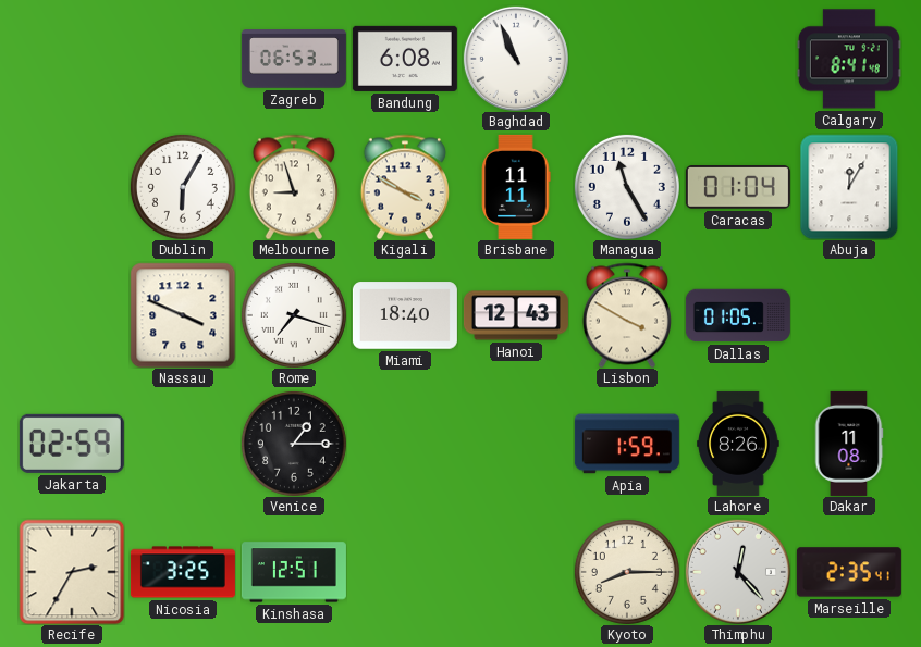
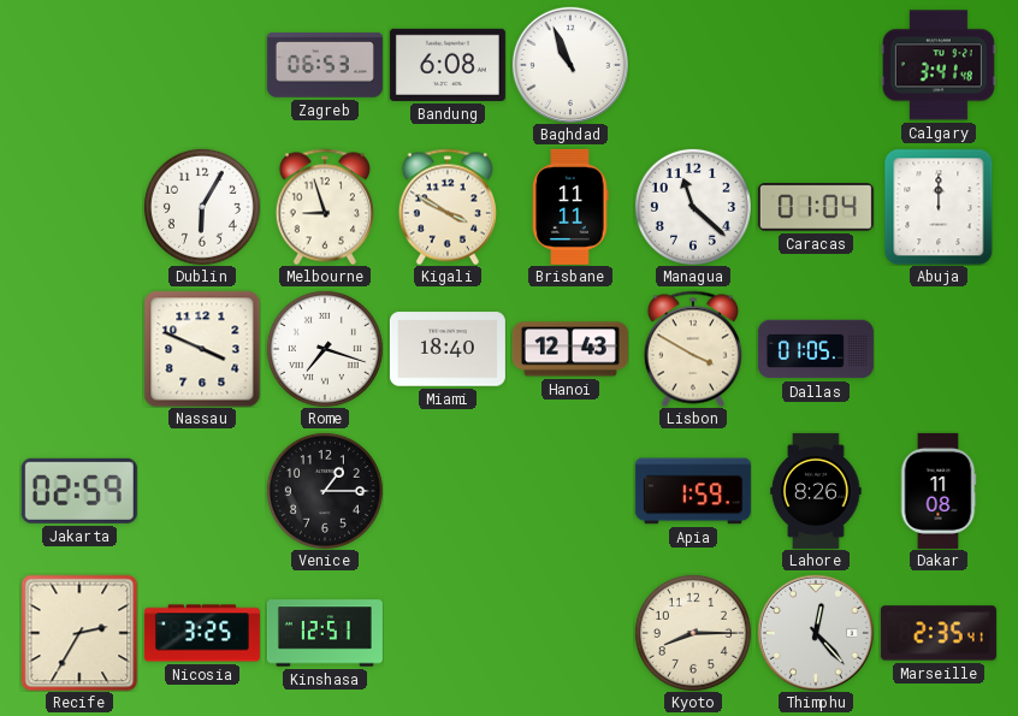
Calgary: 8:41 -> 3:41 (939, 65)
Managua: 11:25 -> 11:22 (693, 207)
Abuja: 12:05 -> 12:00 (939, 207)
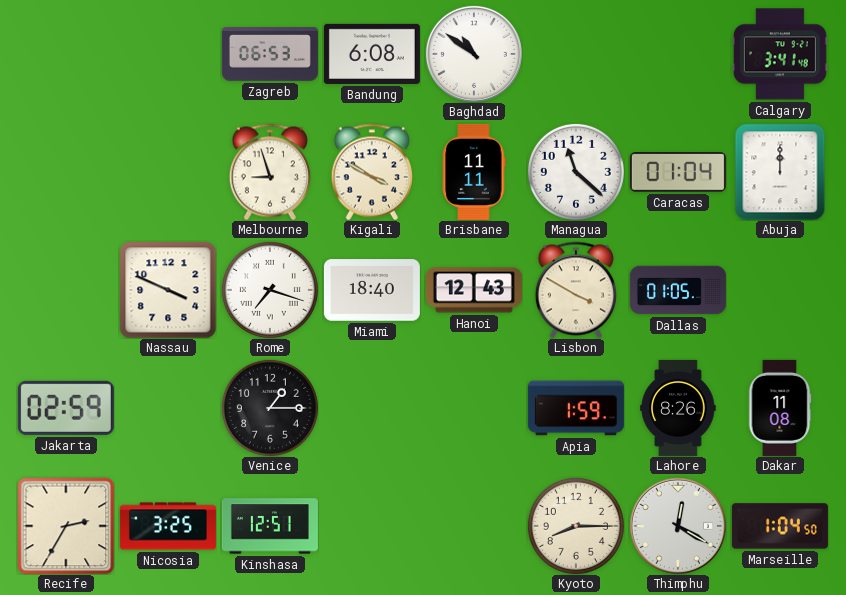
Baghdad: 10:56 -> 10:51 (474, 54)
Dublin: 6:05 -> none (202, 207)
Thimphu: 12:23 -> 12:20 (678, 526)
Marseille: 2:35 -> 1:04 (780, 526)
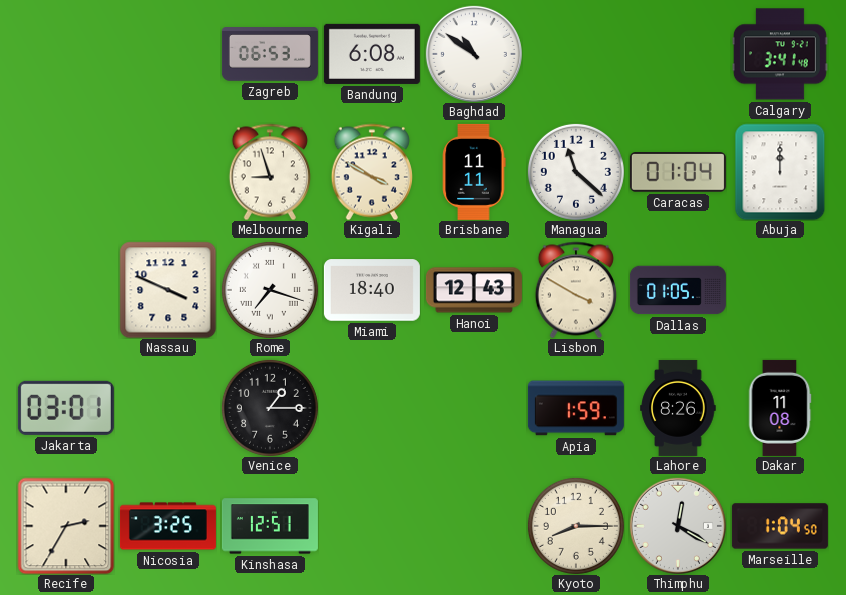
Jakarta: 02:59 -> 03:01 (66, 408)
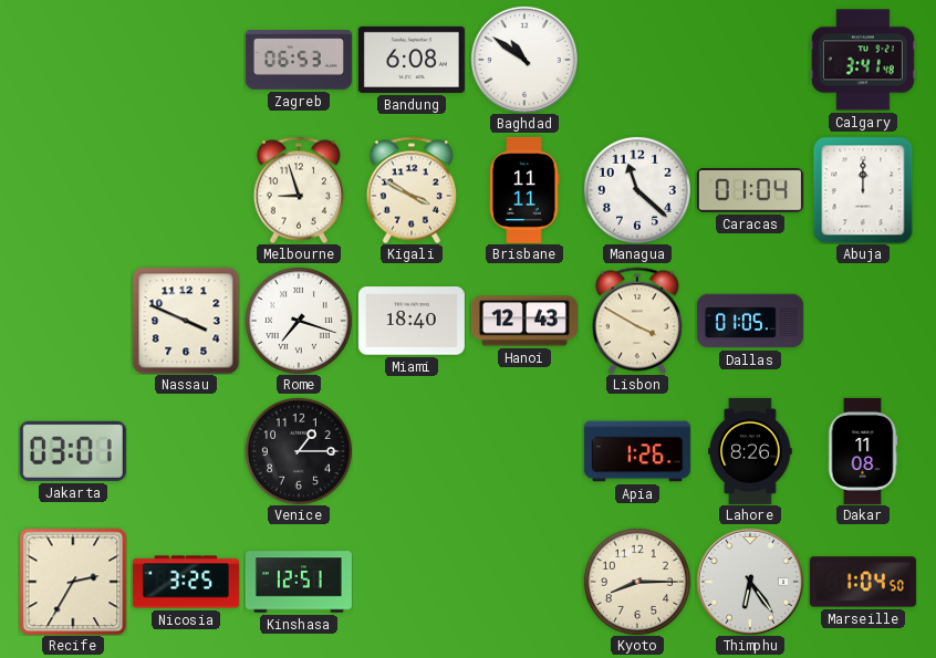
Apia: 1:59 -> 1:26 (637, 451)
Thimphu: 12:20 -> 6:24 (750, 582)
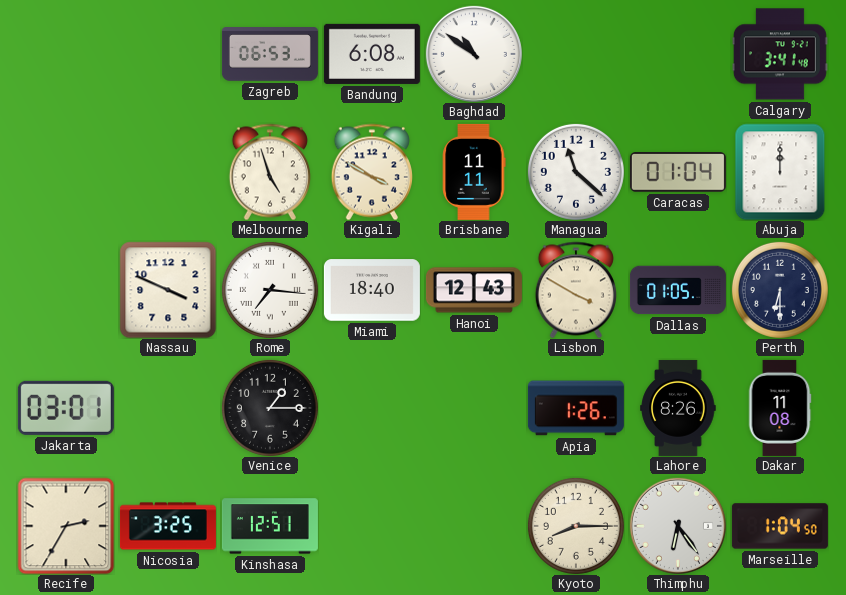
Melbourne: 8:57 -> 4:57 (270, 172)
Rome: 7:18 -> 7:16 (270, 290)
Perth: none -> 6:30 (780, 290)
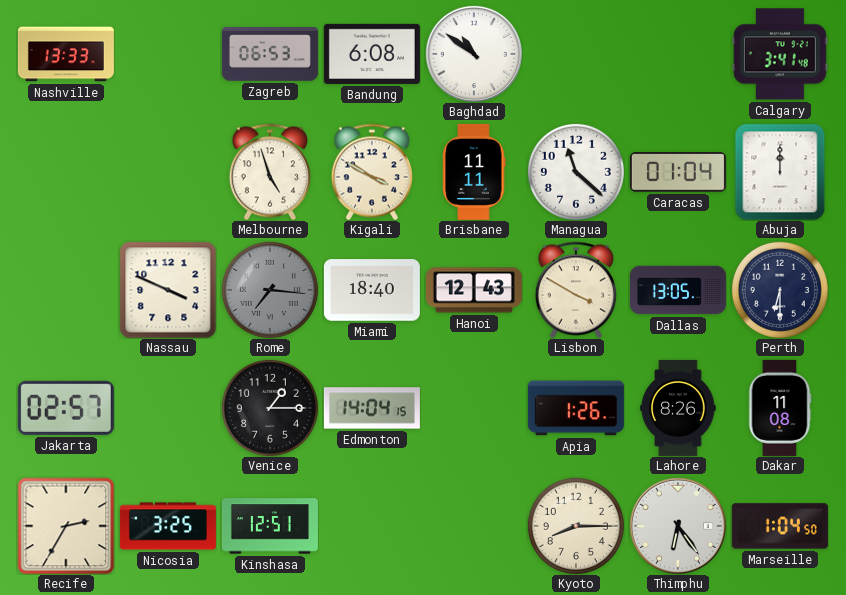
Nashville: none -> 13:33 (66, 54)
Rome dial: white -> grey (270, 290)
Dallas: 01:05 -> 13:05 (678, 290)
Jakarta: 03:01 -> 02:57 (66, 408)
Edmonton: none -> 14:04 (372, 408)
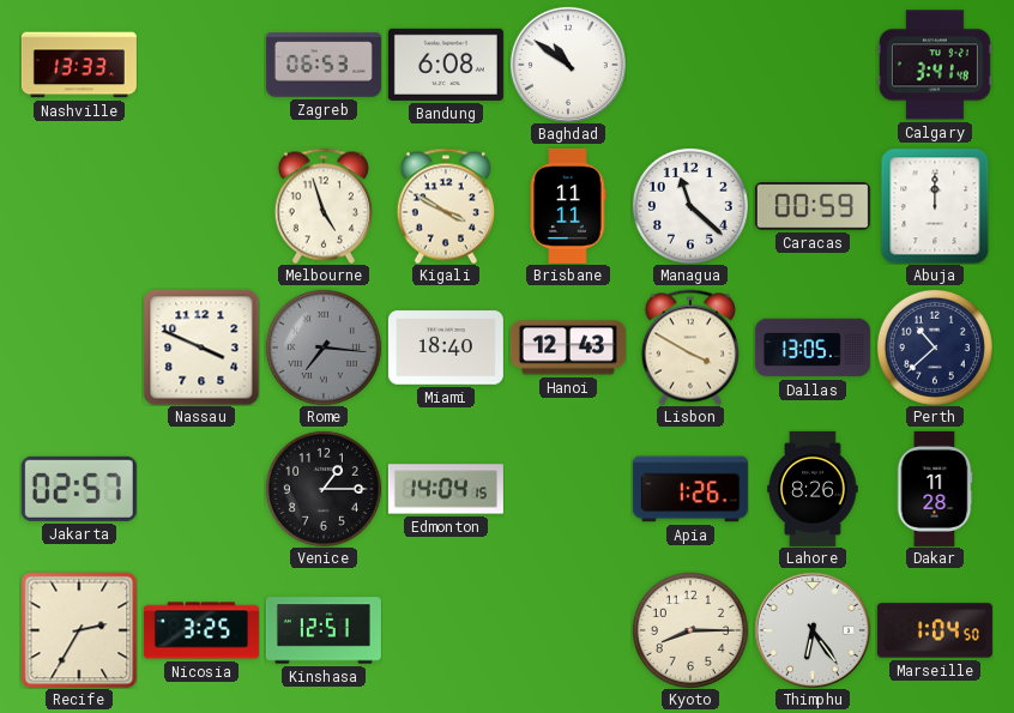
Caracas: 01:04 -> 00:59 (813, 206)
Perth: 6:30 -> 10:38 (935, 348)
Dakar: 11:08 -> 11:28 (935, 489)
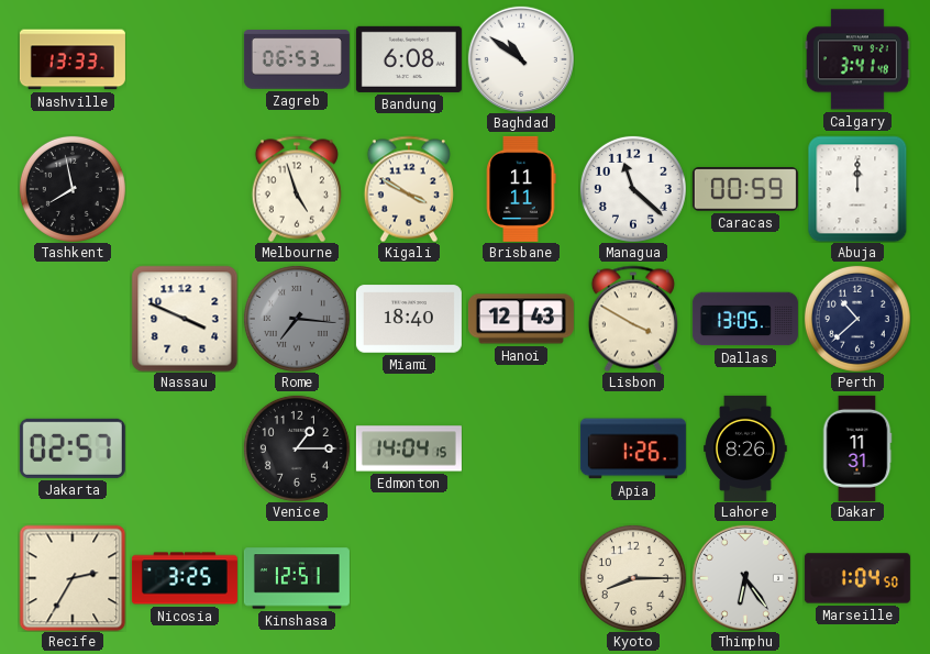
Tashkent: none -> 7:58 (73, 189)
Dakar: 11:28 -> 11:31 (857, 448)
